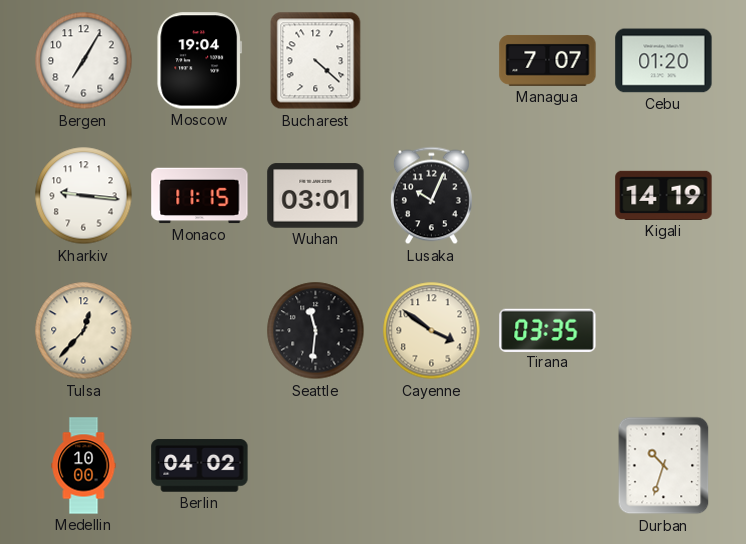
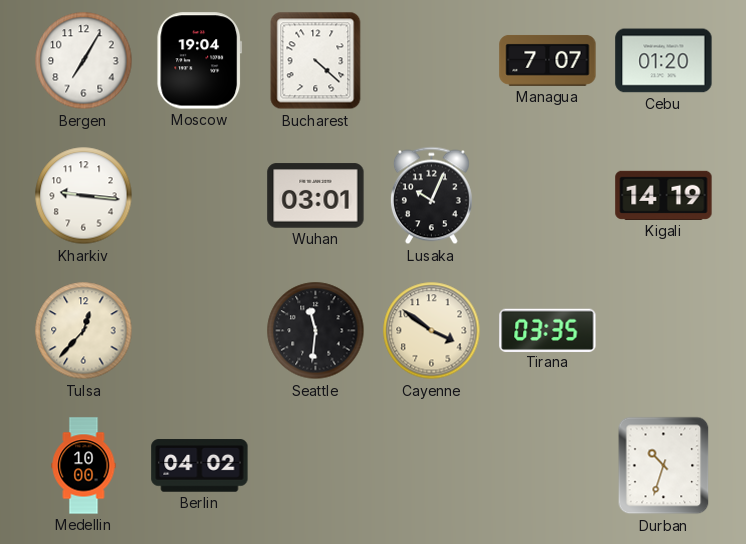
Monaco: 11:15 -> none (200, 196)
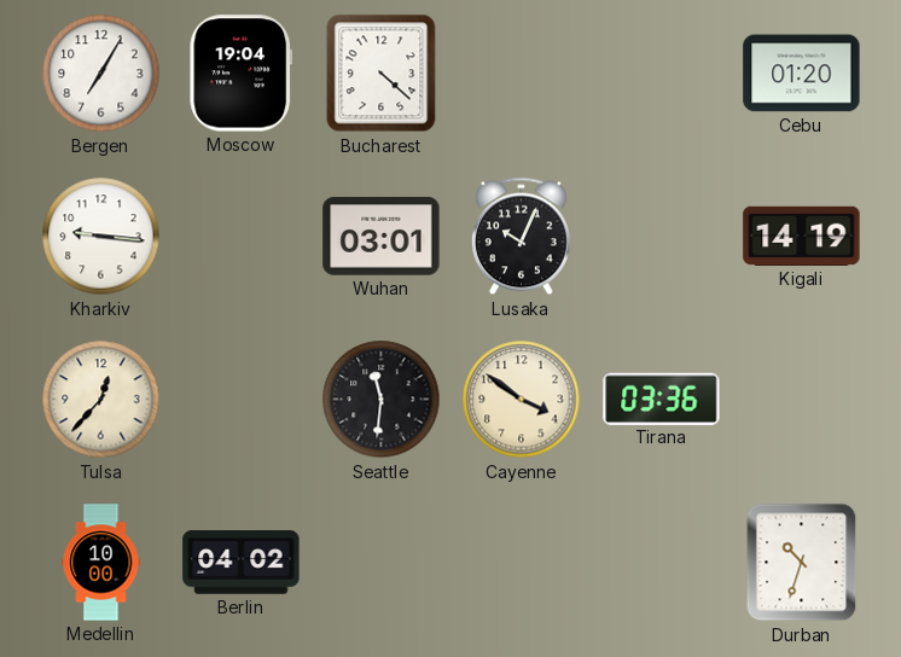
Managua: 7:07 -> none (548, 60)
Tirana: 03:35 -> 03:36 (662, 399)
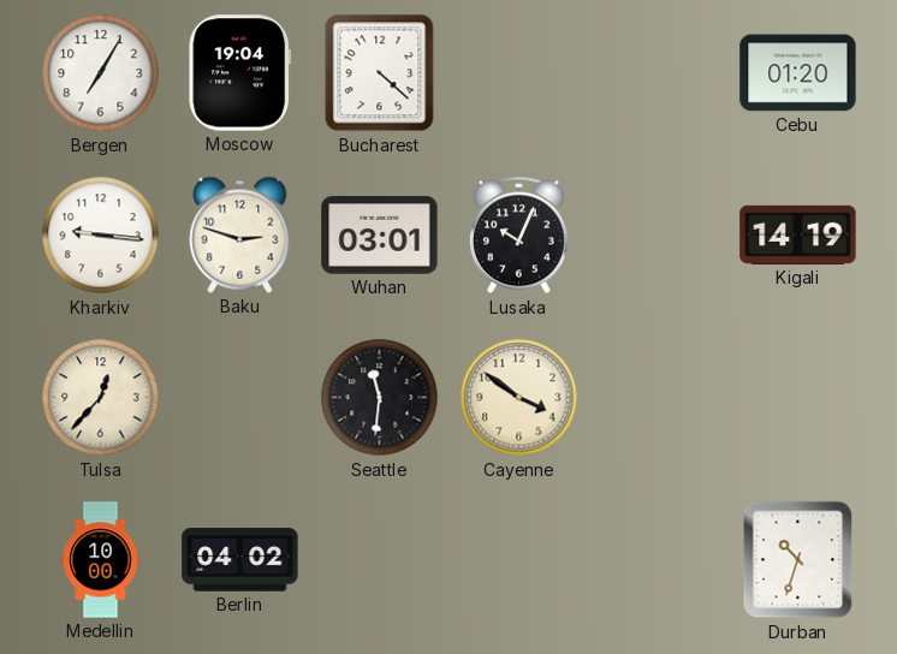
Baku: none -> 2:48 (240, 234)
Tirana: 03:36 -> none (662, 399)
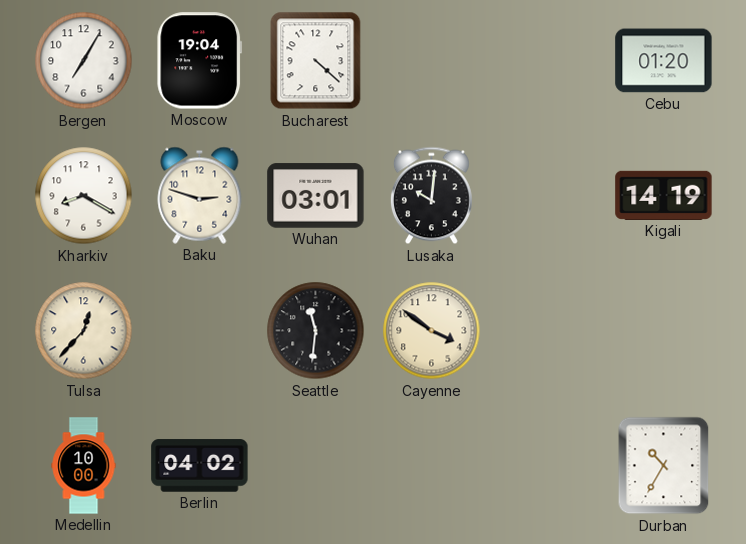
Kharkiv: 9:16 -> 8:20 (84, 196)
Lusaka: 10:04 -> 10:01 (431, 196)
Durban: 10:33 -> 10:35 (664, 466)
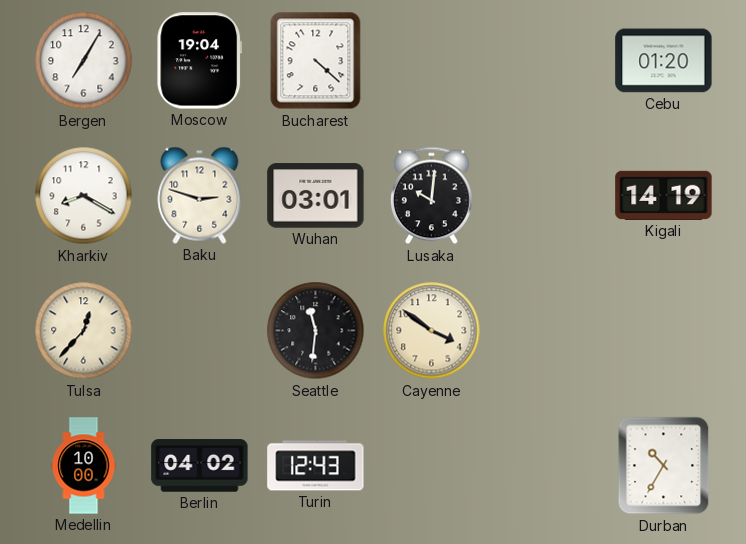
Turin: none -> 12:43 (316, 466)
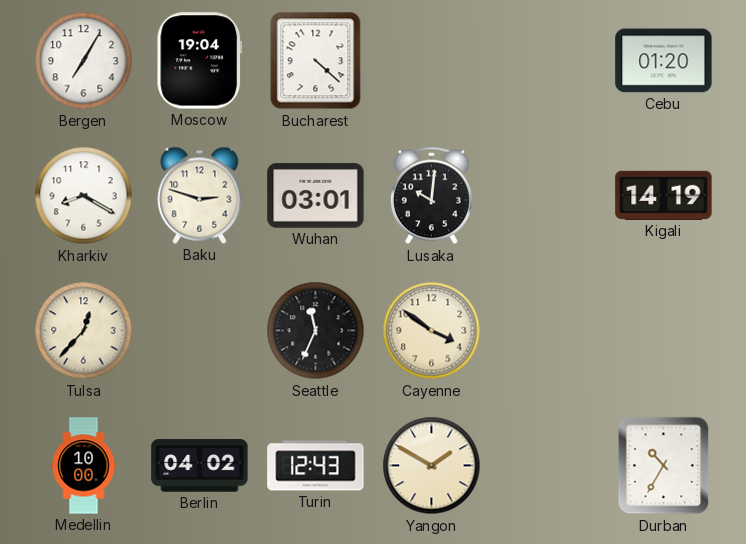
Seattle: 11:31 -> 11:34 (316, 331)
Yangon: none -> 1:50 (432, 466)
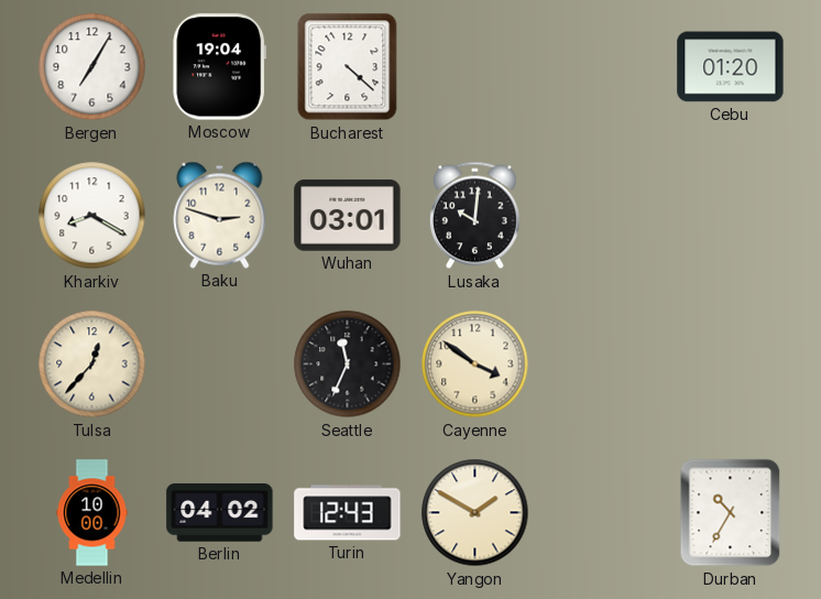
Kigali: 14:19 -> none (664, 195)
